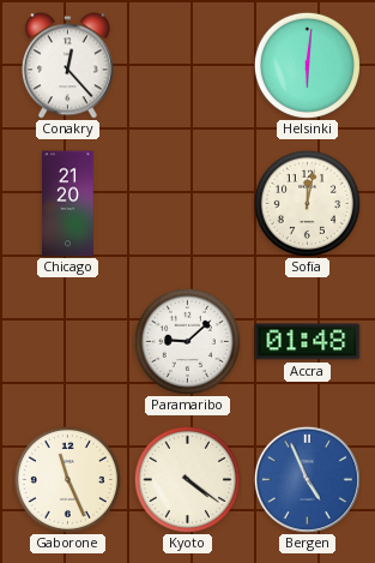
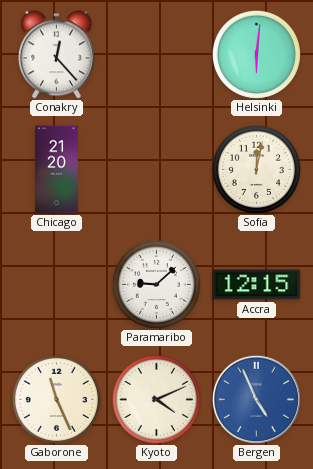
Accra: 01:48 -> 12:15 (257, 285)
Kyoto: 4:21 -> 4:11 (156, 399)
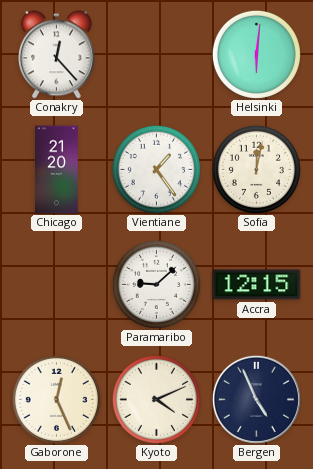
Vientiane: none -> 1:24 (156, 169)
Gaborone: 11:26 -> 12:26 (56, 399)
Bergen dial: blue -> navy (256, 399)
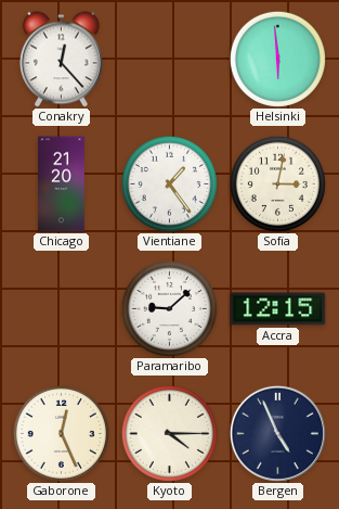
Helsinki: 6:01 -> 5:59 (277, 59)
Sofia: 12:02 -> 3:02 (277, 183)
Kyoto: 4:11 -> 4:15 (169, 433)
